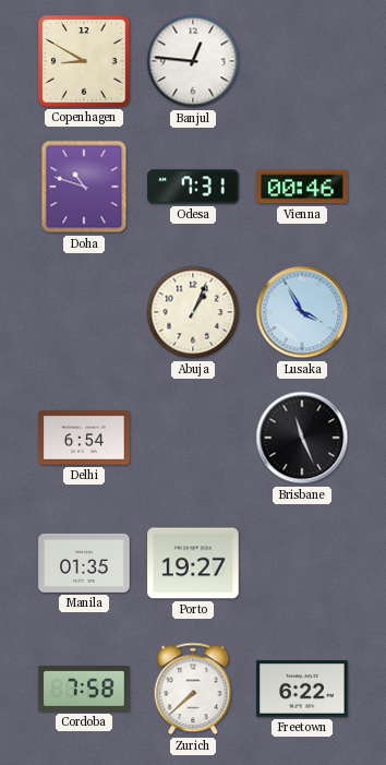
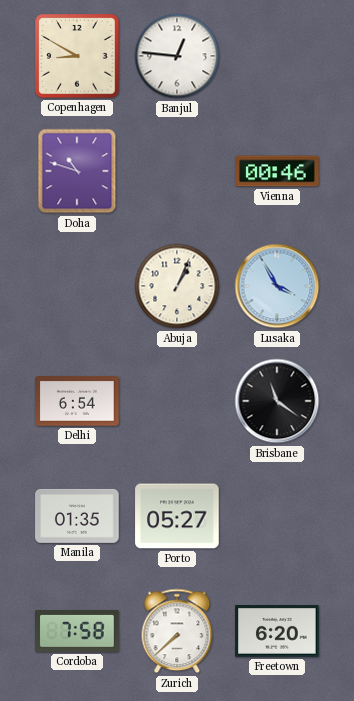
Odesa: 7:31 -> none (193, 187)
Brisbane: 11:26 -> 11:21 (277, 401)
Porto: 19:27 -> 05:27 (177, 516)
Freetown: 6:22 -> 6:20 (277, 631)
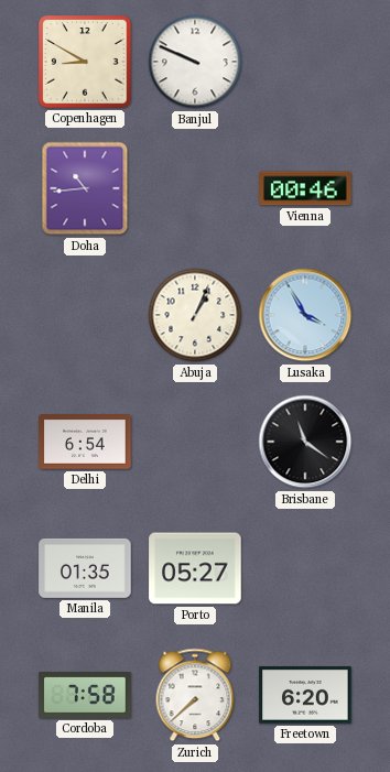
Banjul: 12:46 -> 9:49 (195, 62)
Doha: 10:48 -> 10:44 (85, 188)
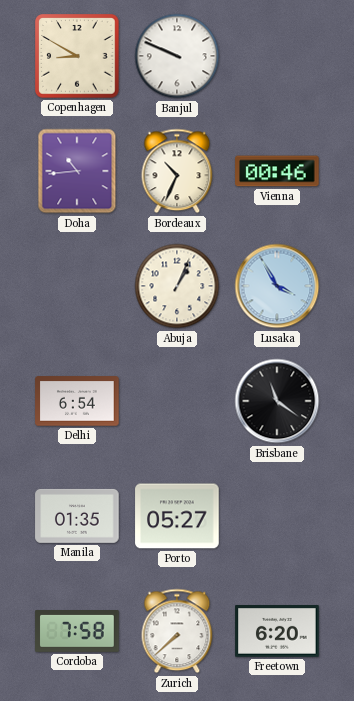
Bordeaux: none -> 10:34 (177, 171)
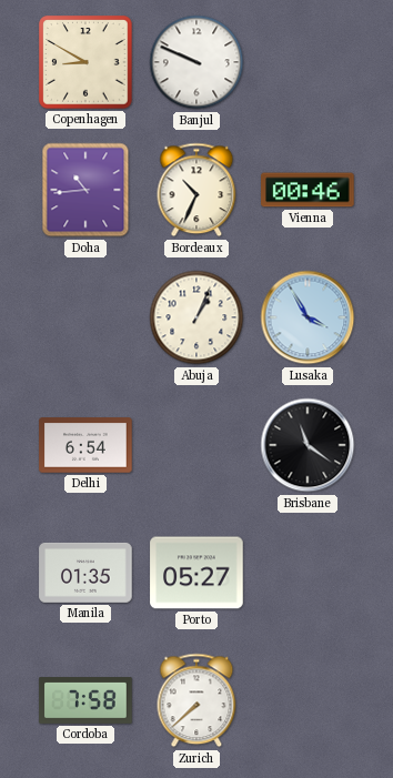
Freetown: 6:20 -> none (277, 631)
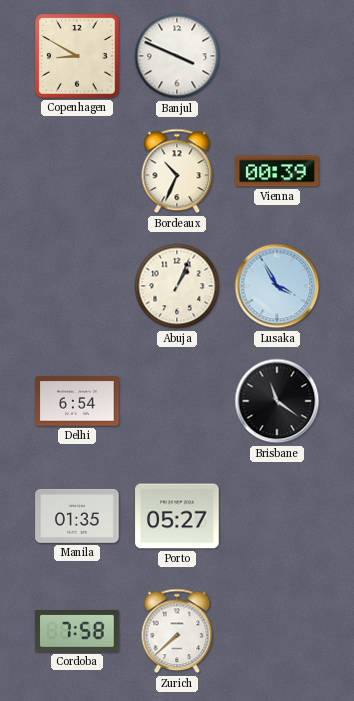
Banjul: 9:49 -> 3:49 (177, 56)
Doha: 10:44 -> none (85, 190)
Vienna: 00:46 -> 00:39 (277, 171)
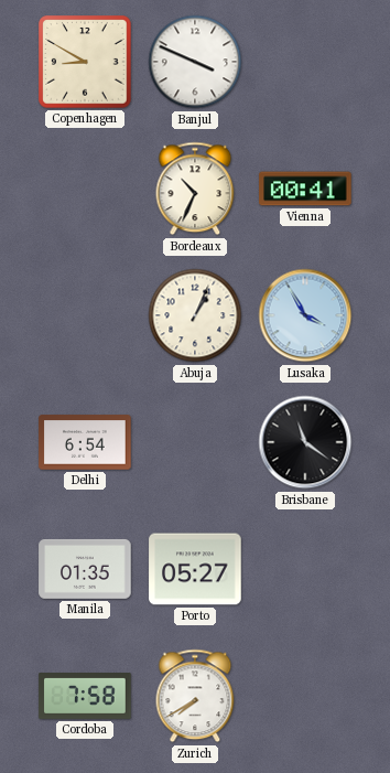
Vienna: 00:39 -> 00:41 (305, 189)
Zurich: 7:38 -> 7:40 (195, 696)
